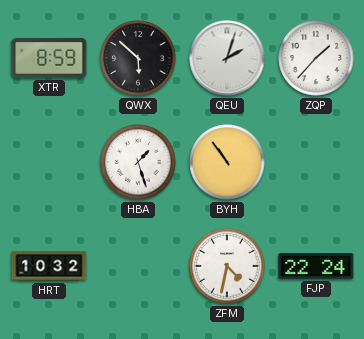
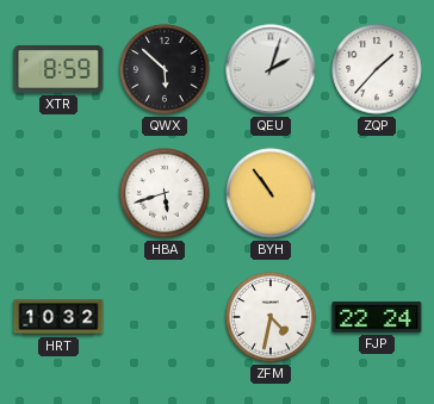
HBA: 1:27 -> 5:42 (165, 193)
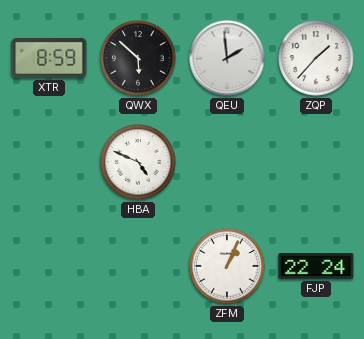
QEU: 2:03 -> 1:59 (227, 58)
HBA: 5:42 -> 4:49 (138, 162)
BYH: 10:54 -> none (271, 193)
HRT: 10:32 -> none (58, 317)
ZFM: 4:32 -> 1:04 (227, 266)
